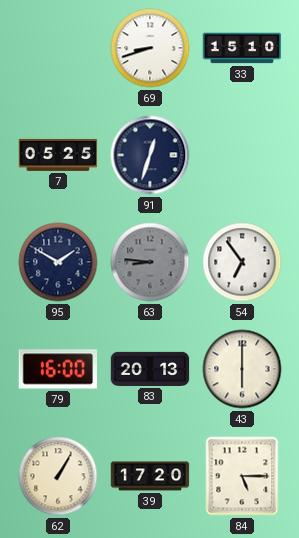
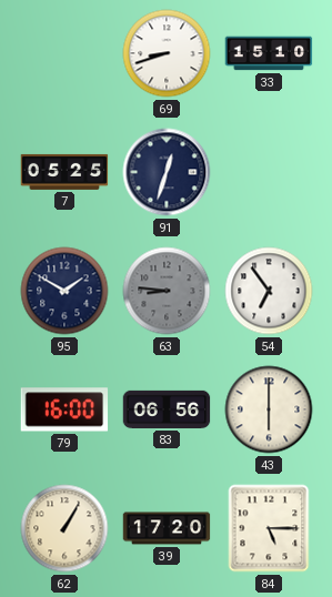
83: 20:13 -> 06:56 (167, 409)
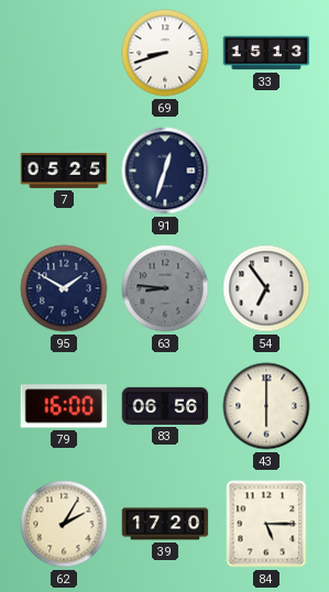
33: 15:10 -> 15:13 (266, 53)
62: 1:05 -> 2:05 (64, 524)
